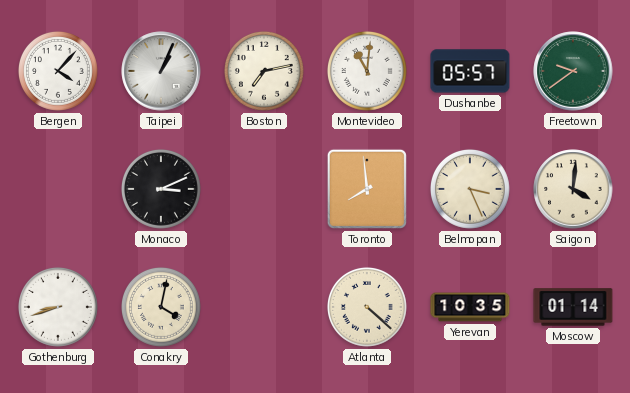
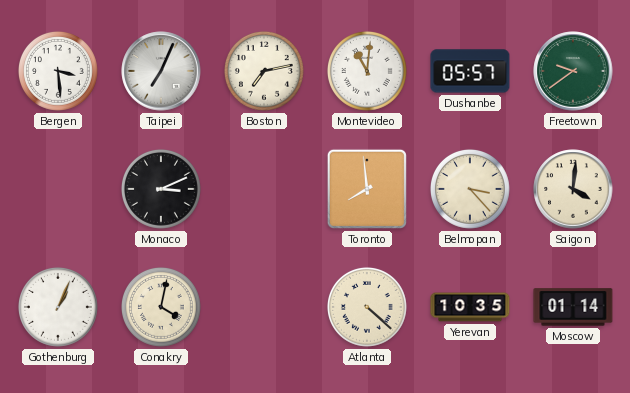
Bergen: 4:07 -> 3:29 (58, 71)
Taipei: 1:04 -> 7:04 (161, 71)
Belmopan: 3:26 -> 3:23 (470, 189)
Gothenburg: 8:42 -> 1:04 (58, 307)
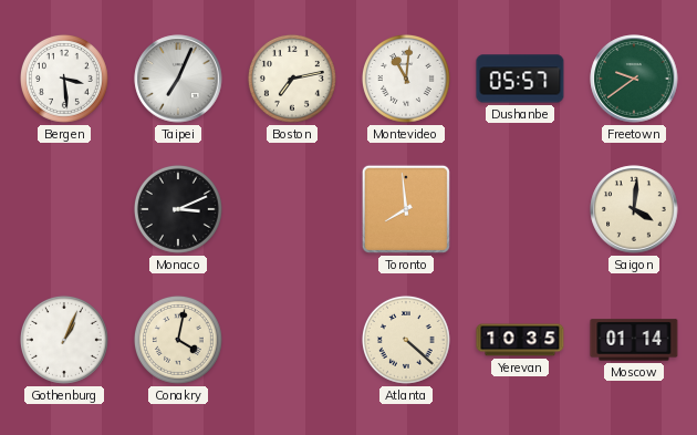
Belmopan: 3:23 -> none (470, 189)
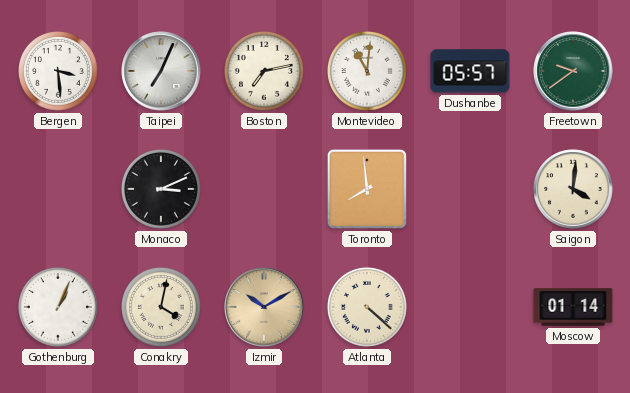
Izmir: none -> 10:10 (264, 307)
Yerevan: 10:35 -> none (520, 340)
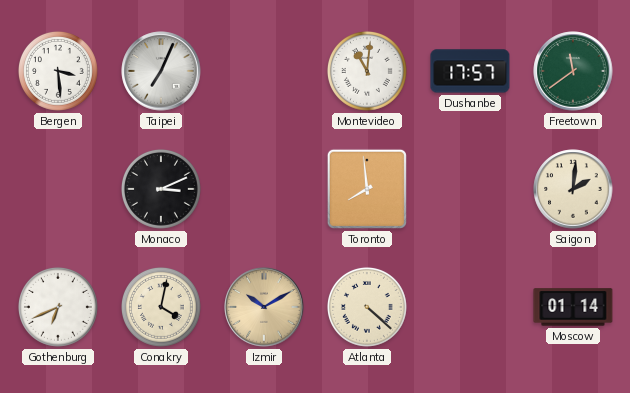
Boston: 7:13 -> none (264, 71)
Dushanbe: 05:57 -> 17:57 (470, 71)
Freetown: 9:39 -> 11:39 (573, 71)
Saigon: 4:01 -> 2:01 (573, 189)
Gothenburg: 1:04 -> 6:41 (58, 307)
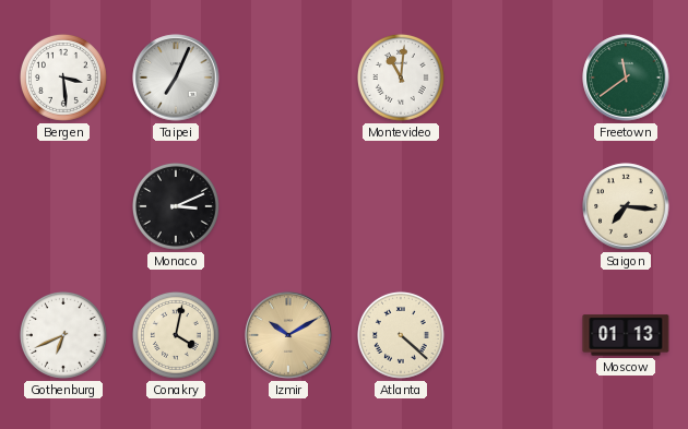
Dushanbe: 17:57 -> none (470, 71)
Toronto: 7:59 -> none (367, 189)
Saigon: 2:01 -> 7:16 (626, 206)
Moscow: 01:14 -> 01:13 (626, 335)
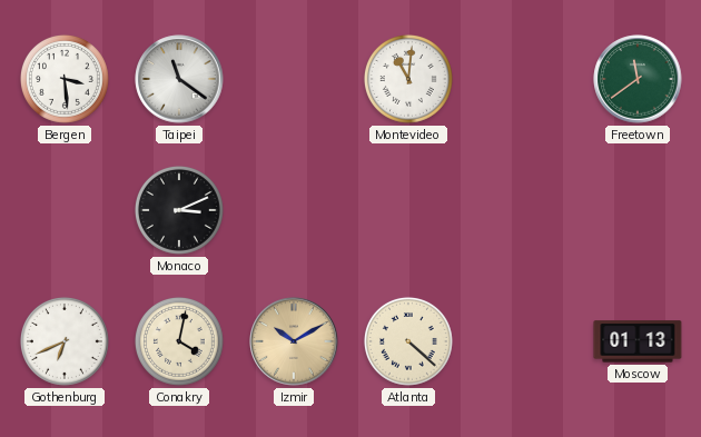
Taipei: 7:04 -> 11:21 (179, 79)
Saigon: 7:16 -> none (626, 206)
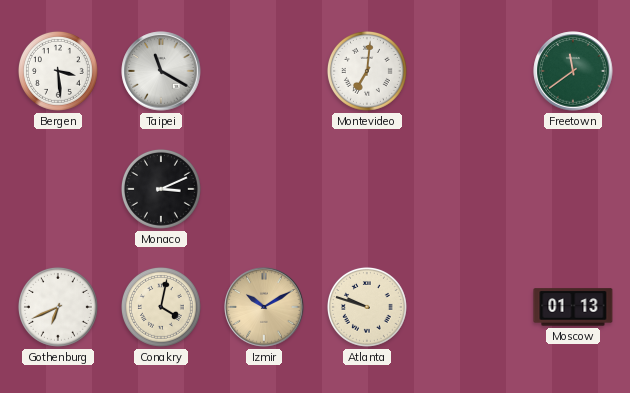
Taipei: 11:21 -> 11:20 (161, 71)
Montevideo: 11:01 -> 7:01 (367, 71)
Atlanta: 4:22 -> 9:48 (367, 307)
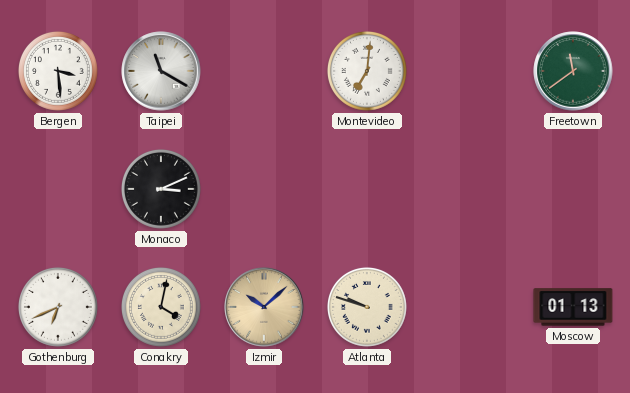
Izmir: 10:10 -> 10:08 (264, 307)
